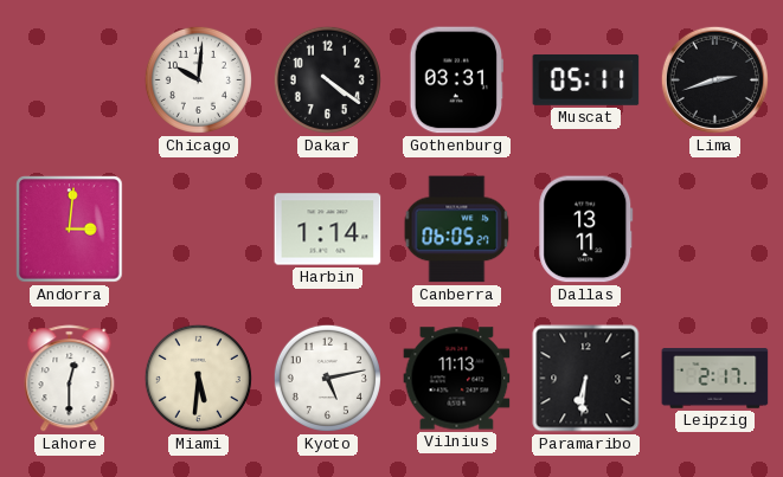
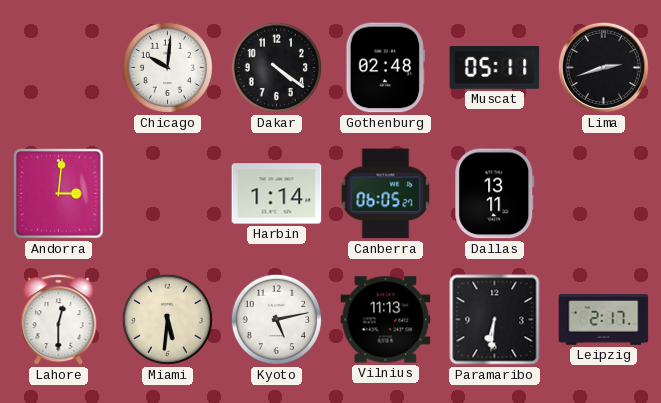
Gothenburg: 03:31 -> 02:48 (385, 68)
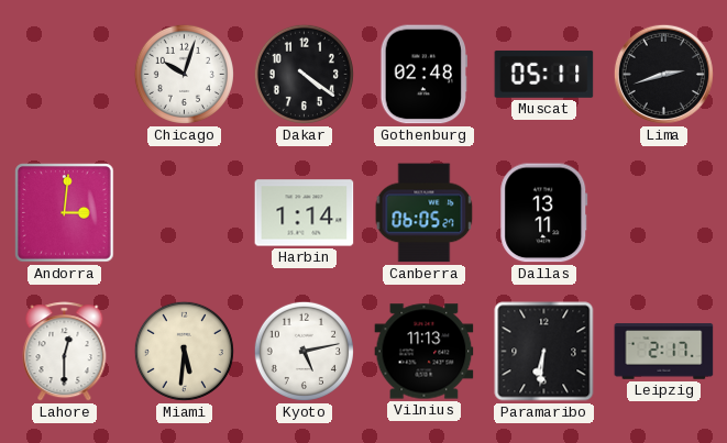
Chicago: 10:01 -> 10:03 (184, 74)
